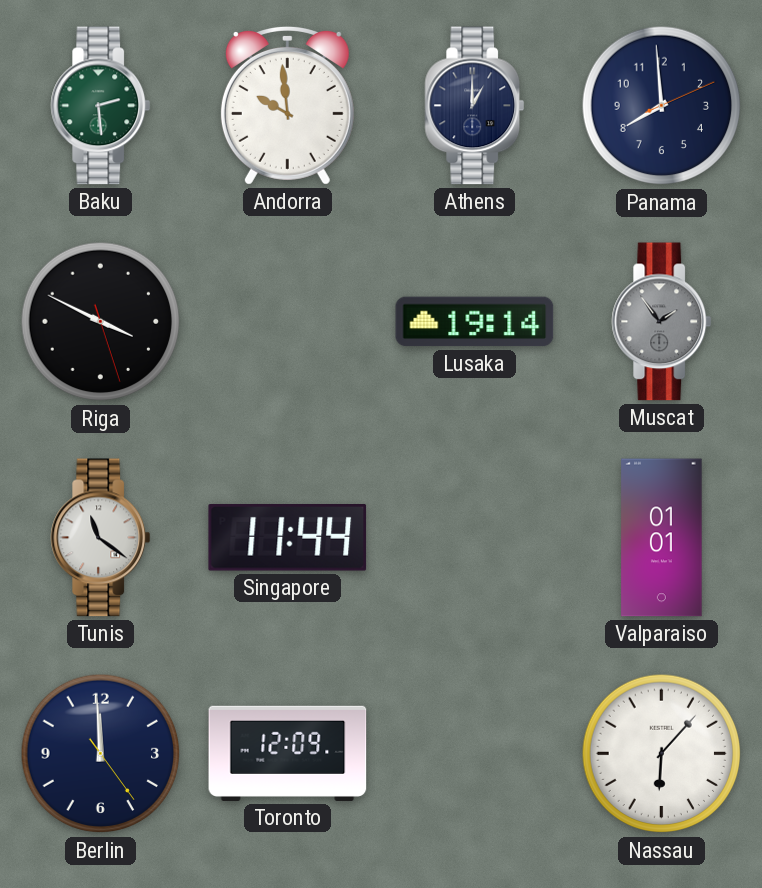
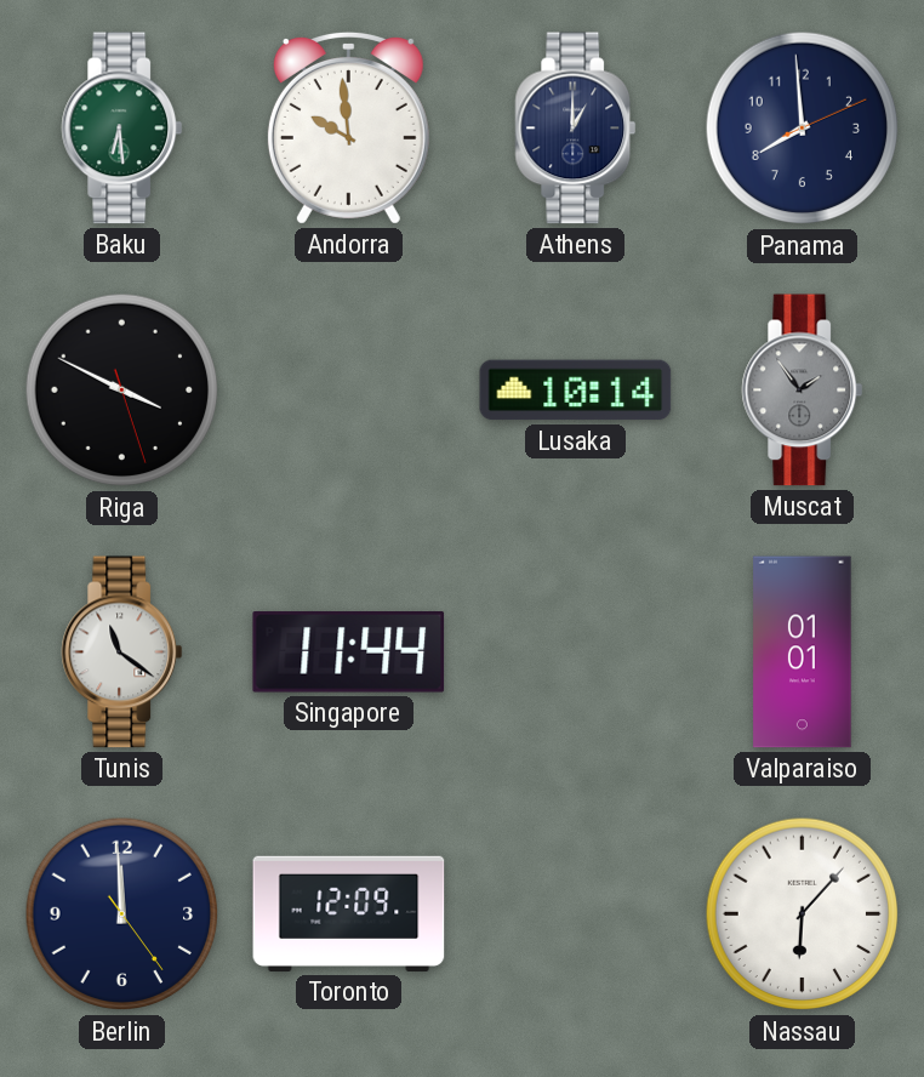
Baku: 2:29 -> 6:29 (122, 129)
Lusaka: 19:14 -> 10:14 (576, 391)
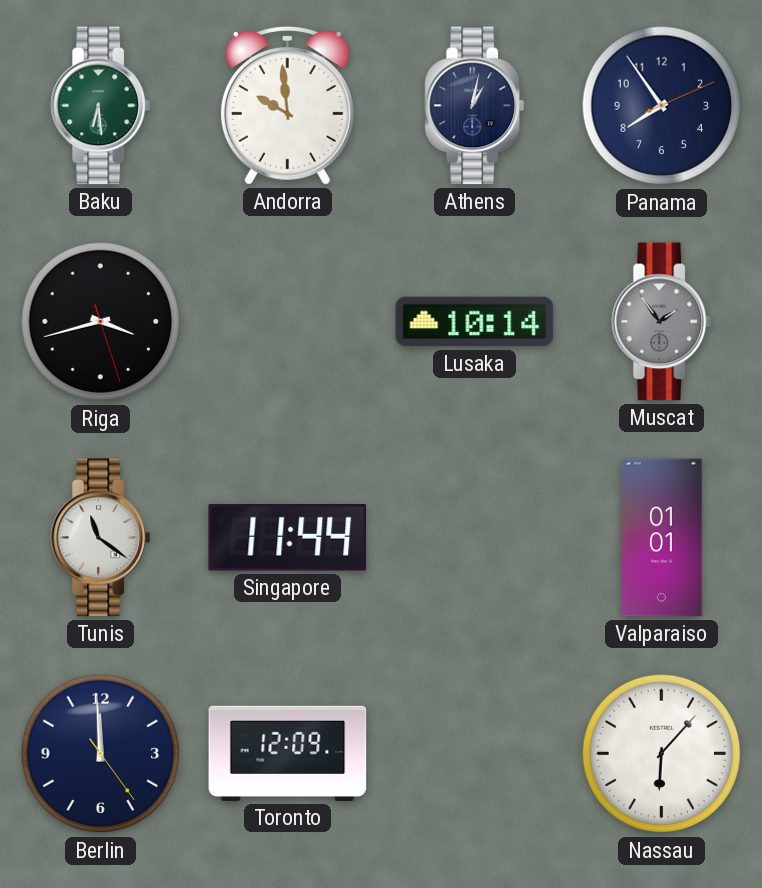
Athens: 1:00 -> 1:02 (475, 106)
Panama: 7:59 -> 7:54 (662, 106)
Riga: 3:49 -> 3:42 (101, 322)
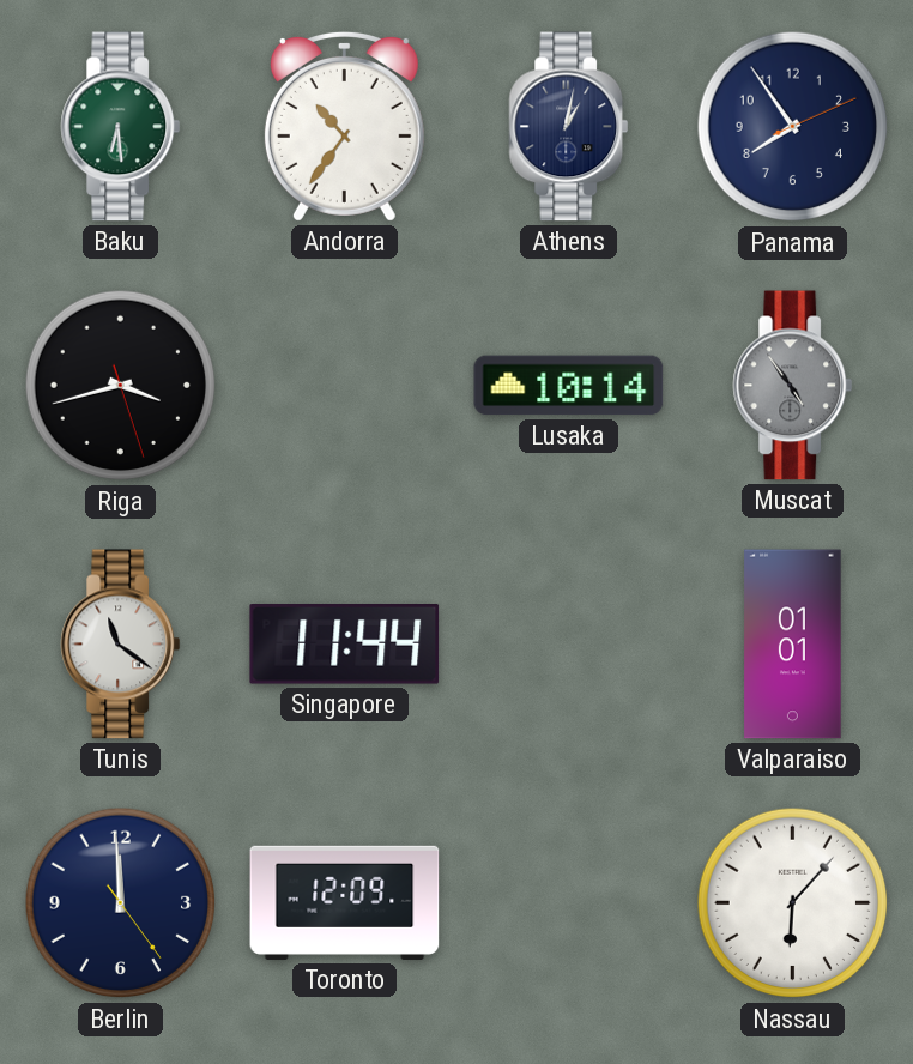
Andorra: 9:59 -> 10:36 (344, 126)
Muscat: 1:54 -> 4:54 (793, 386)
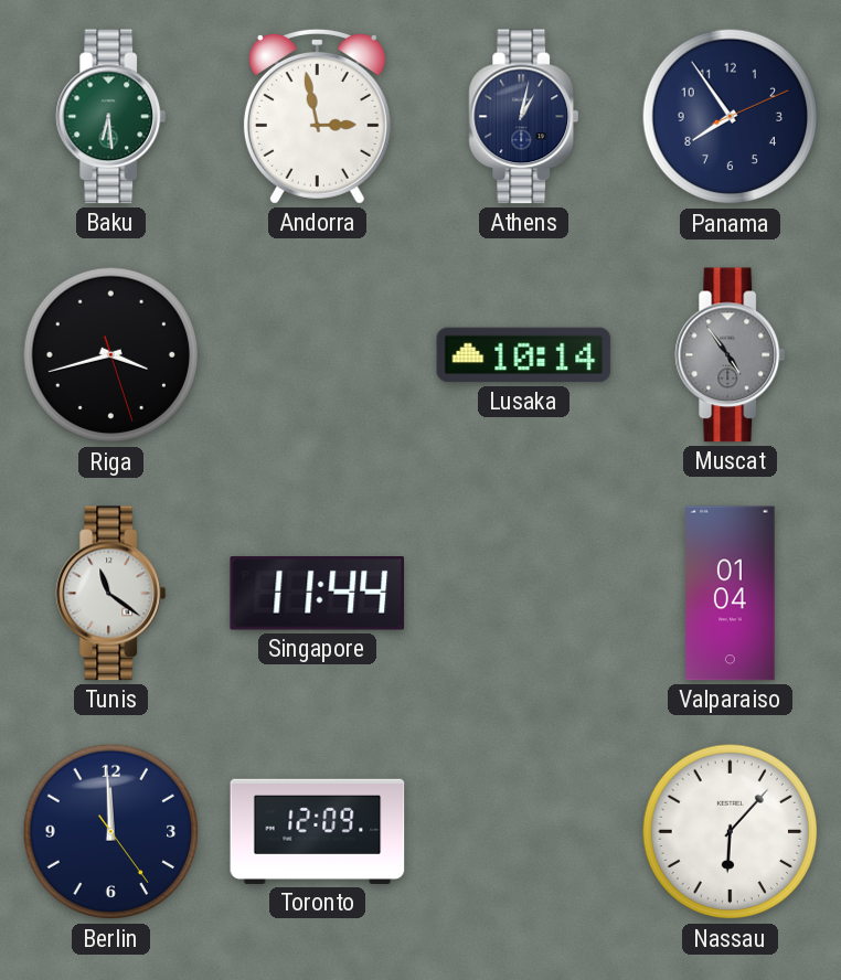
Andorra: 10:36 -> 2:58 (317, 116)
Valparaiso: 01:01 -> 01:04 (731, 594)
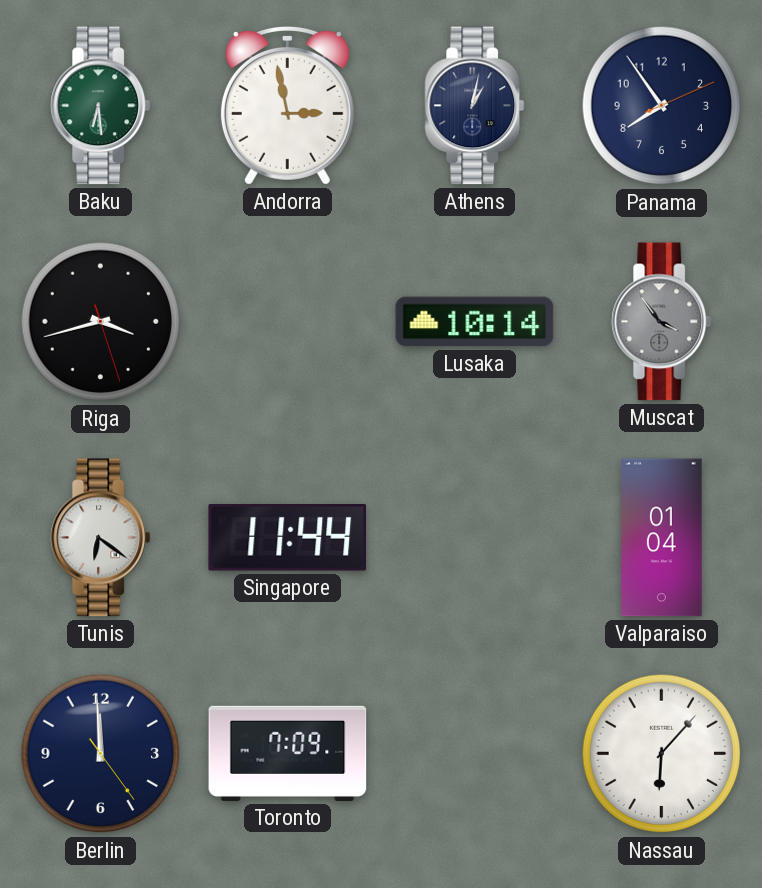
Muscat: 4:54 -> 3:54 (662, 322)
Tunis: 11:21 -> 6:21 (101, 538)
Toronto: 12:09 -> 7:09 (288, 753)
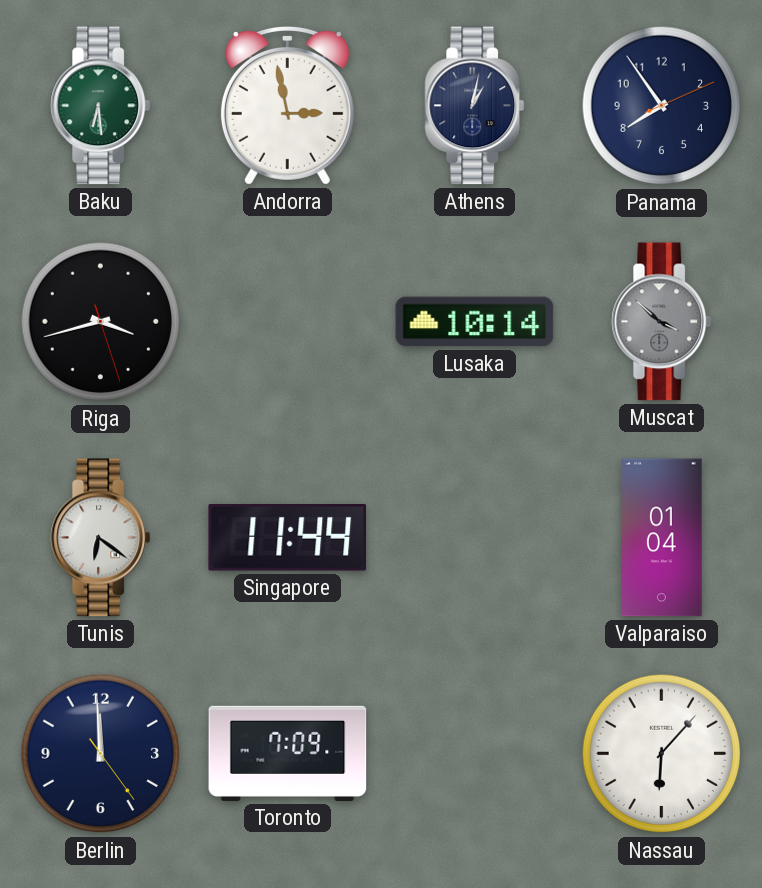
Muscat: 3:54 -> 3:52 (662, 322)
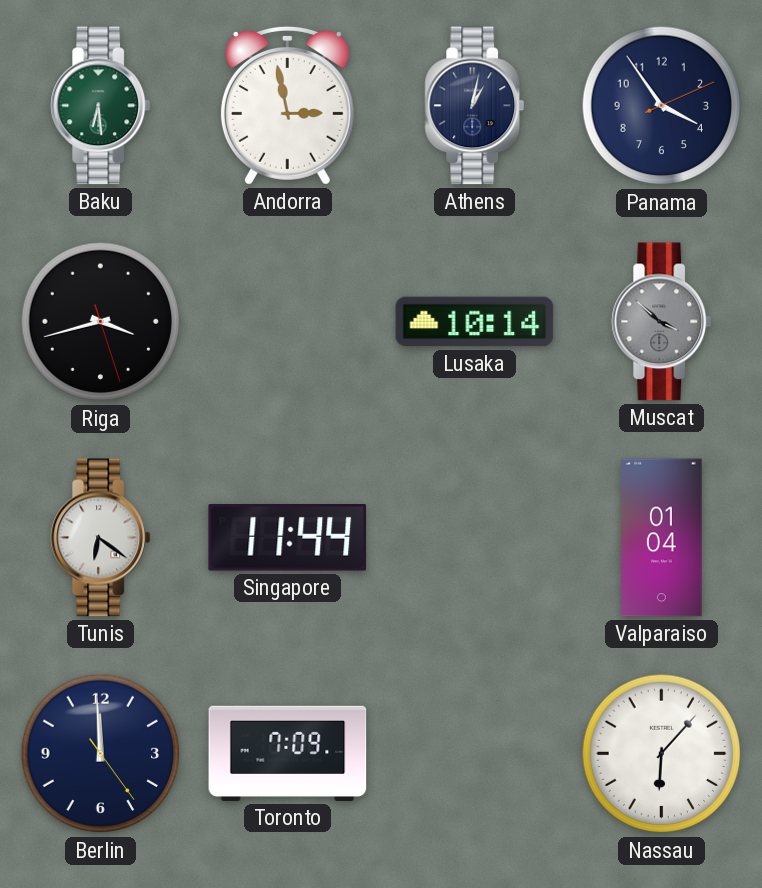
Panama: 7:54 -> 3:54 (662, 106)
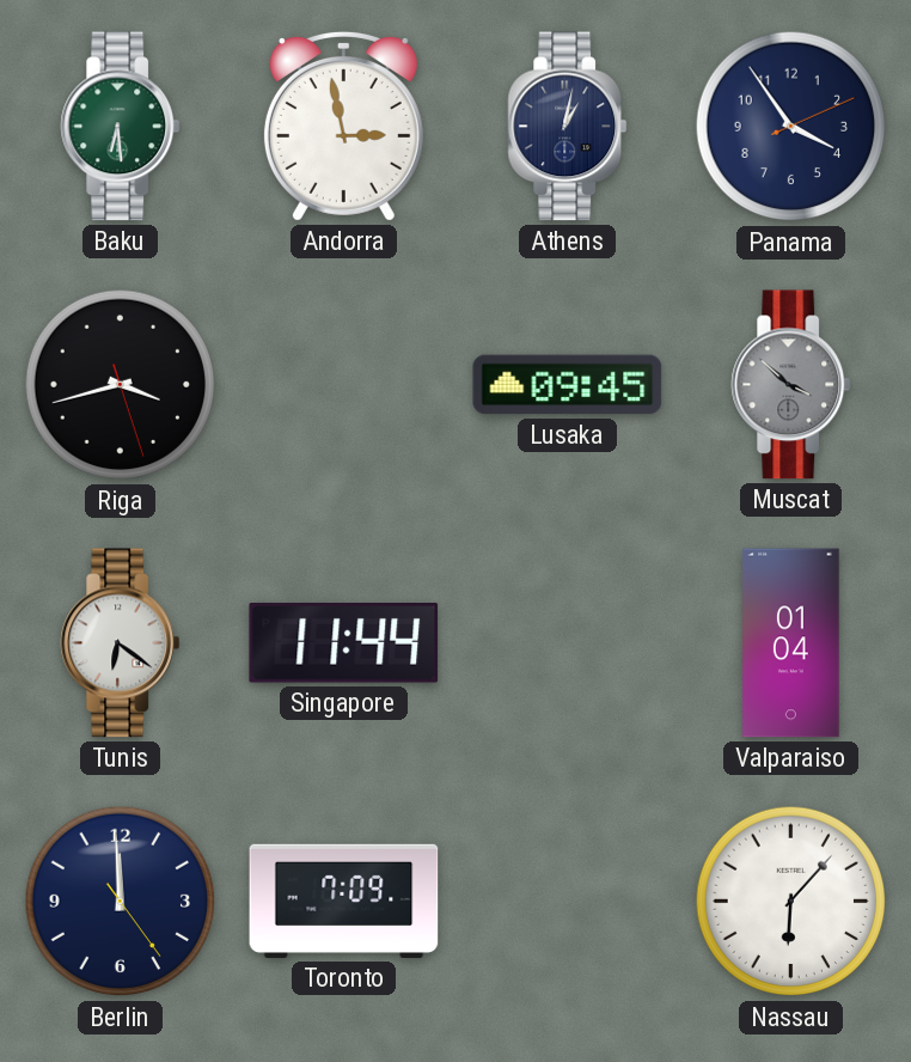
Lusaka: 10:14 -> 09:45 (568, 385)
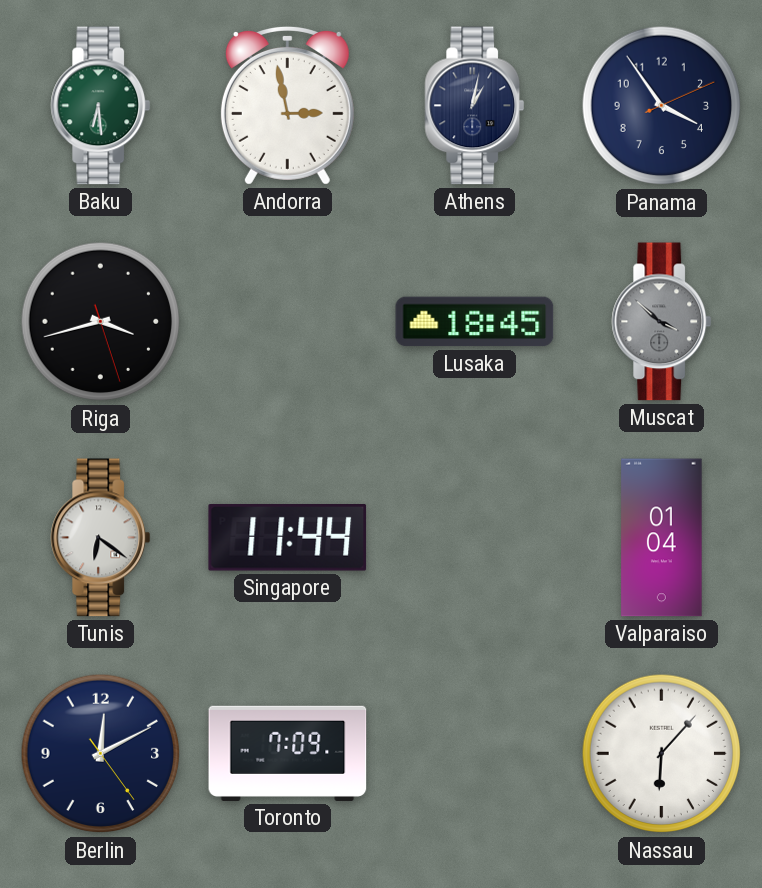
Lusaka: 09:45 -> 18:45 (475, 322)
Berlin: 11:59 -> 12:10 (101, 754)
